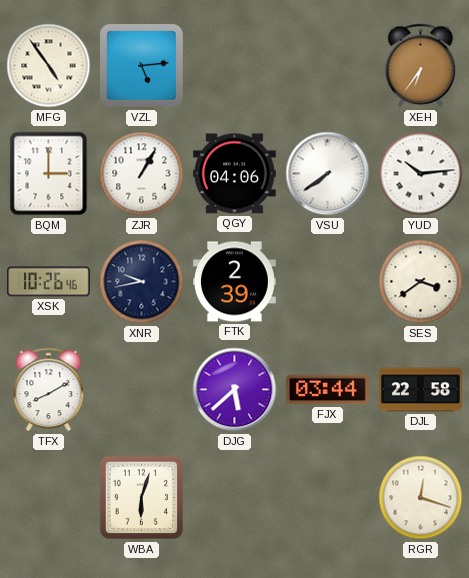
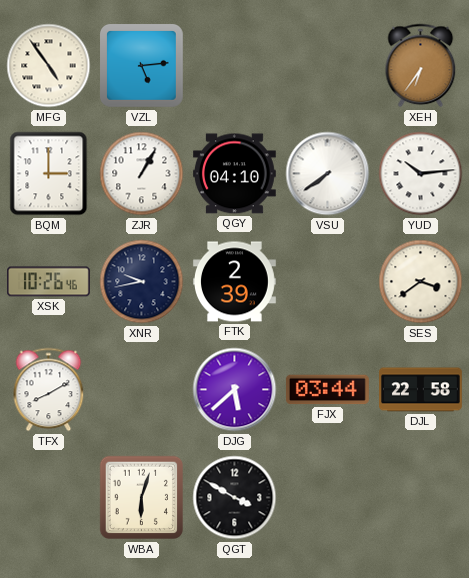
QGY: 04:06 -> 04:10 (235, 174)
QGT: none -> 3:50 (235, 498)
RGR: 12:18 -> none (421, 498)
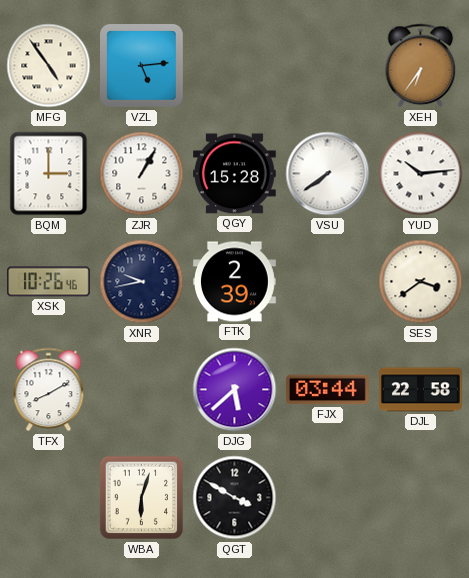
QGY: 04:10 -> 15:28 (235, 174)
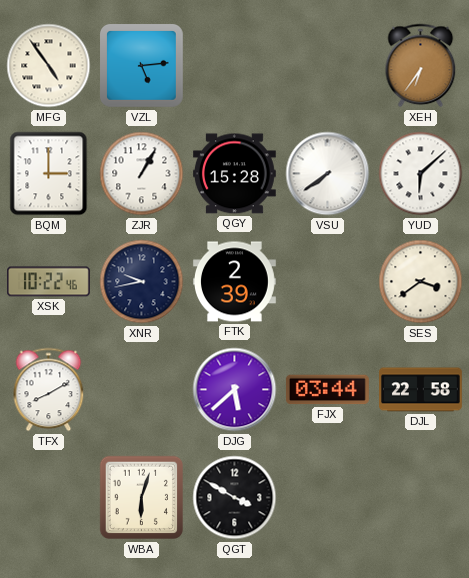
YUD: 10:14 -> 6:08 (421, 174)
XSK: 10:26 -> 10:22 (49, 282)
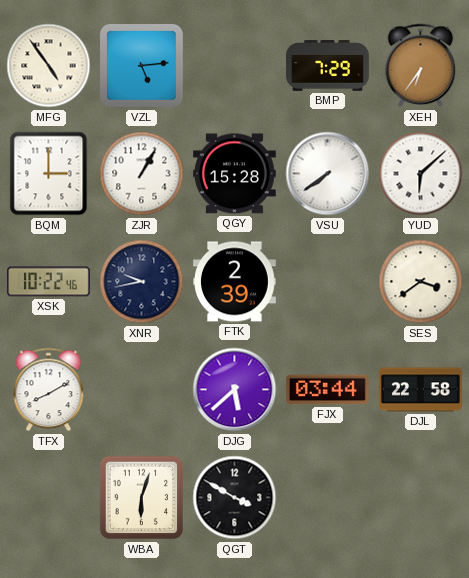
BMP: none -> 7:29 (328, 66)
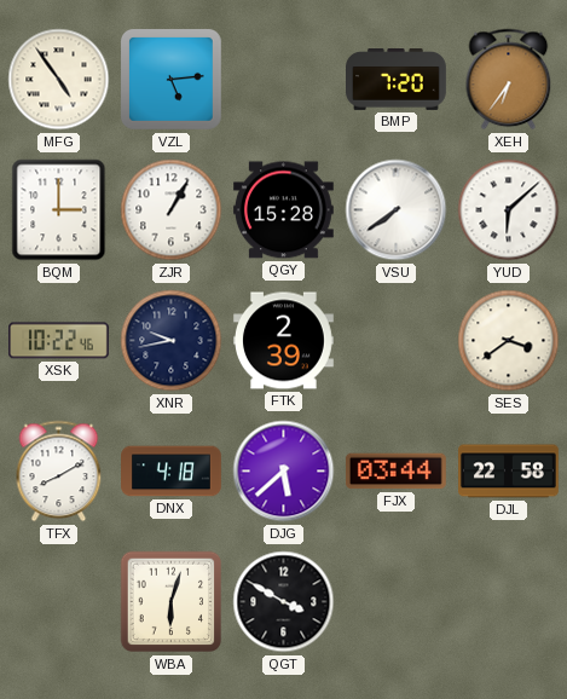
BMP: 7:29 -> 7:20 (397, 80)
DNX: none -> 4:18 (172, 472)
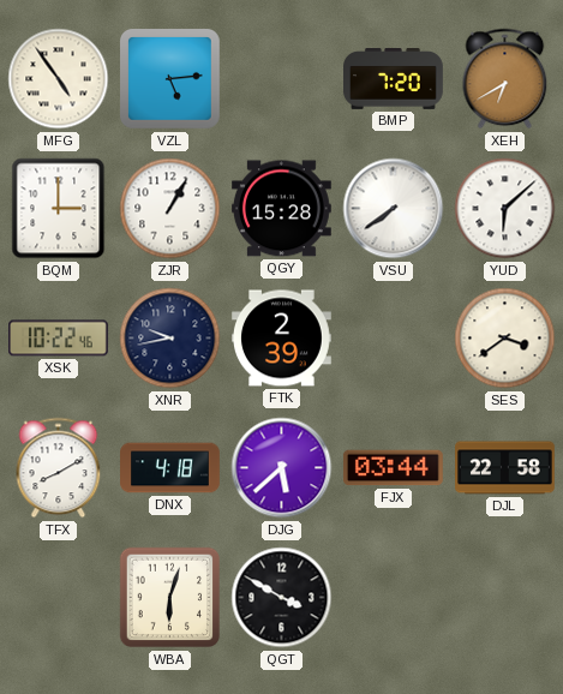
XEH: 6:36 -> 6:40 (505, 79)
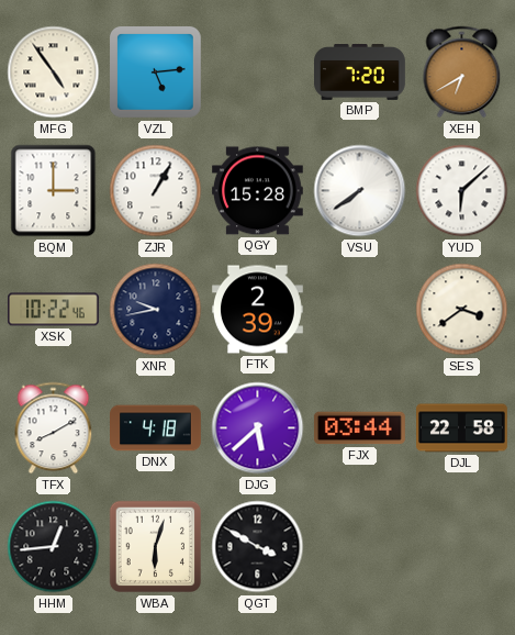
HHM: none -> 12:44 (54, 547)
